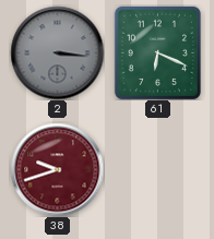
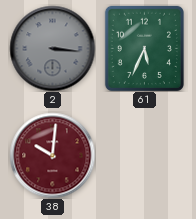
61: 6:19 -> 5:34 (144, 48)
38: 9:42 -> 10:01 (52, 155)
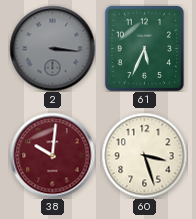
60: none -> 3:27 (144, 155)
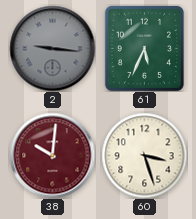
2: 3:16 -> 9:16 (52, 48)
